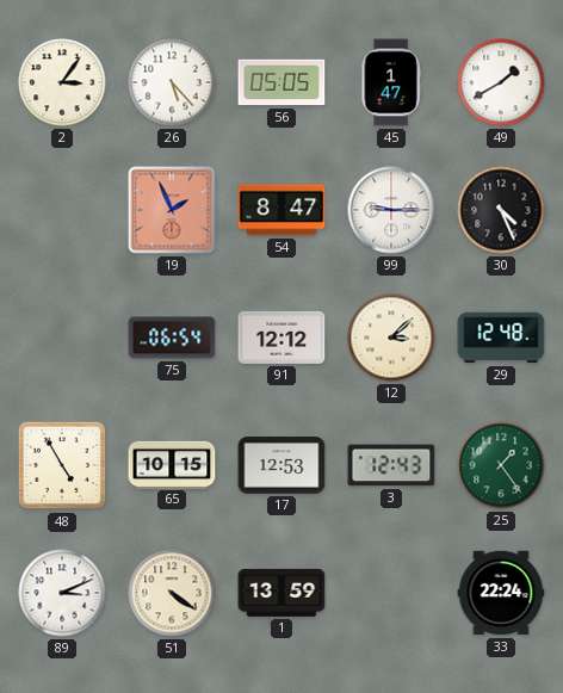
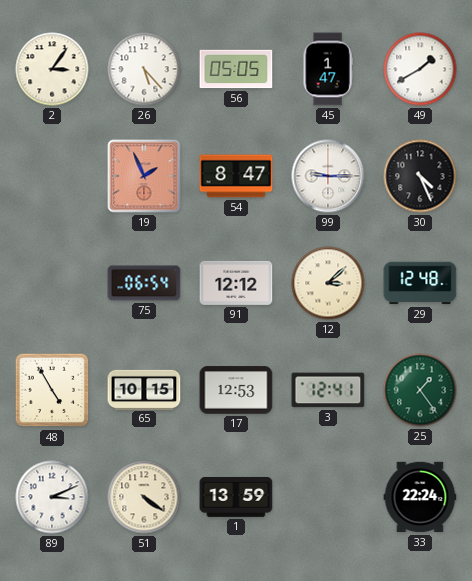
3: 12:43 -> 12:41 (328, 390)
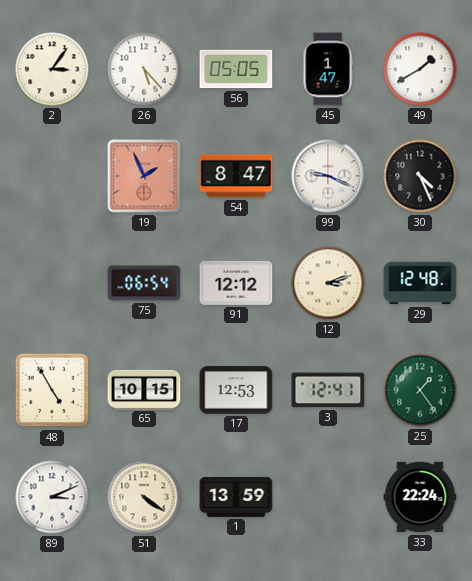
99: 9:15 -> 9:19 (328, 176)
12: 3:08 -> 3:12 (328, 283)
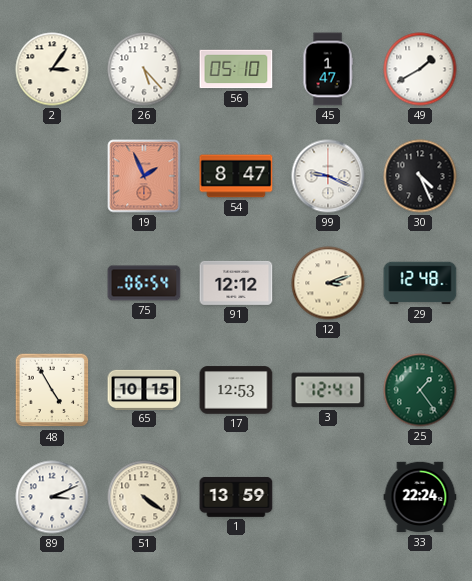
56: 05:05 -> 05:10 (236, 69)
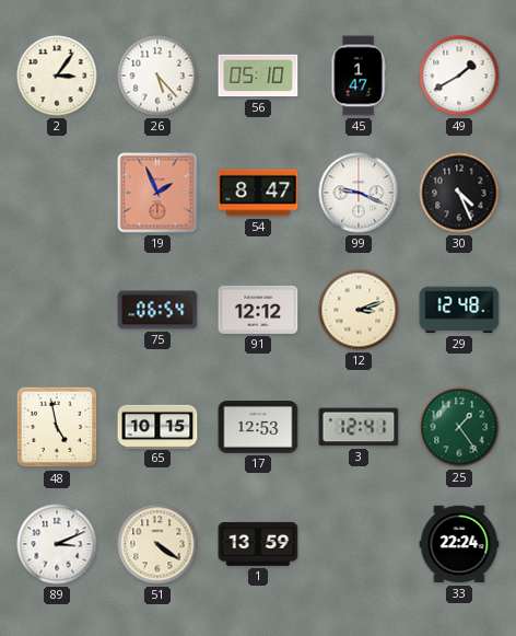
48: 4:55 -> 4:58 (57, 427)
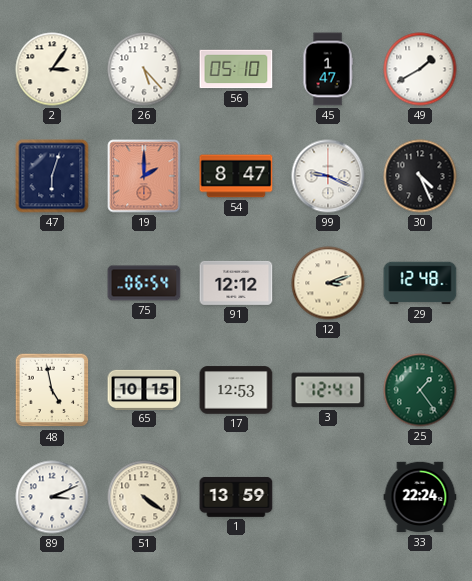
47: none -> 6:03 (52, 176)
19: 1:56 -> 2:00 (144, 176)
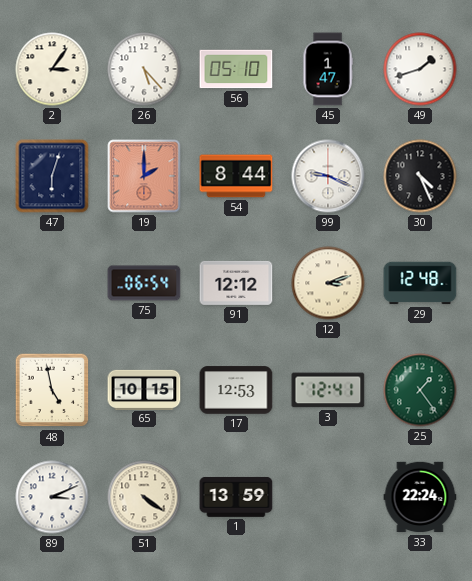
49: 1:40 -> 1:42 (420, 69)
54: 8:47 -> 8:44 (236, 176)
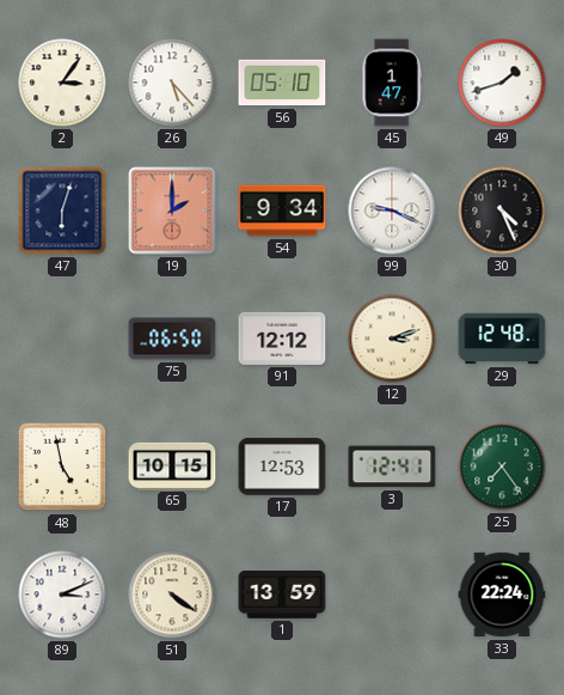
54: 8:44 -> 9:34 (282, 211)
75: 06:54 -> 06:50 (172, 339)
25: 1:24 -> 7:24 (502, 467)
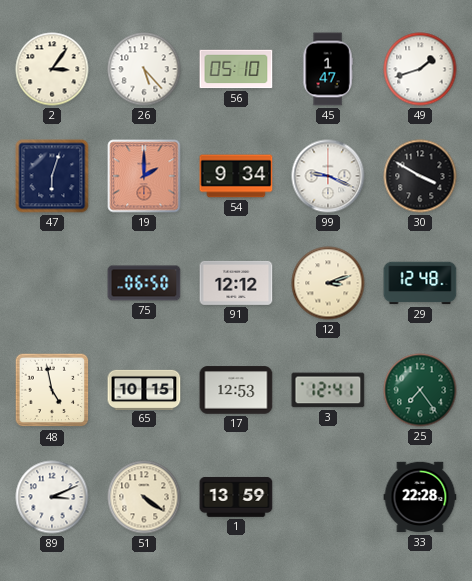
30: 4:26 -> 3:50 (420, 176)
33: 22:24 -> 22:28 (420, 497)
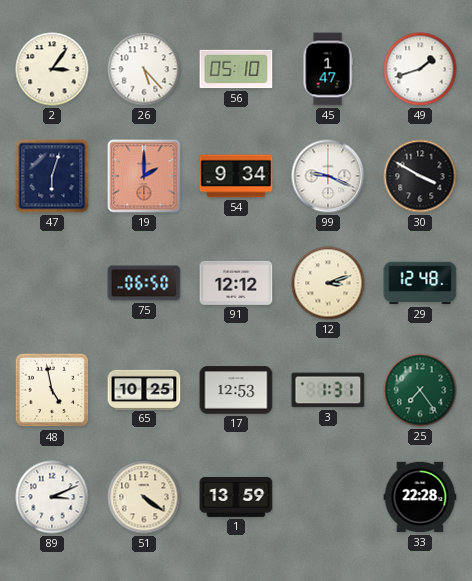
65: 10:15 -> 10:25 (144, 389)
3: 12:41 -> 1:31 (328, 390)
